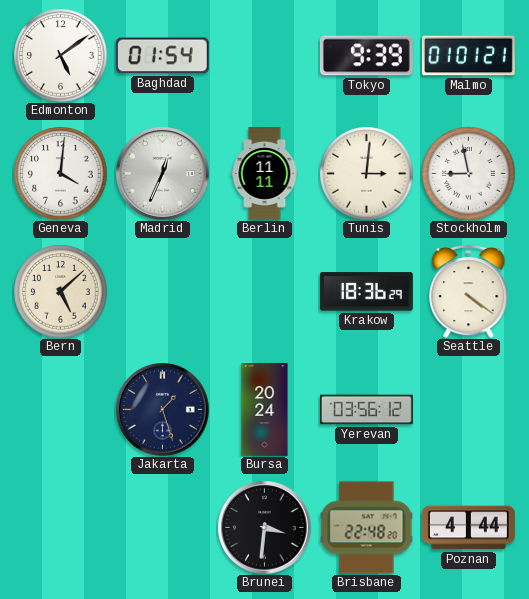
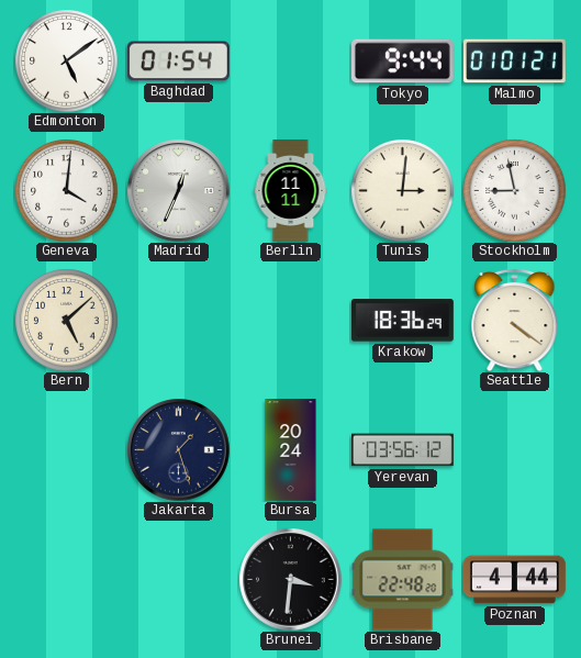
Tokyo: 9:39 -> 9:44 (402, 62)
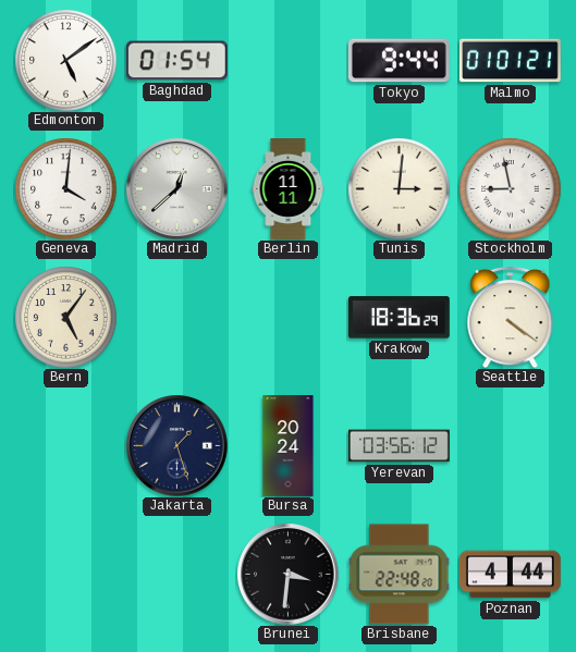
Madrid: 12:34 -> 12:38 (176, 188)
Bern: 5:08 -> 5:06 (65, 317)
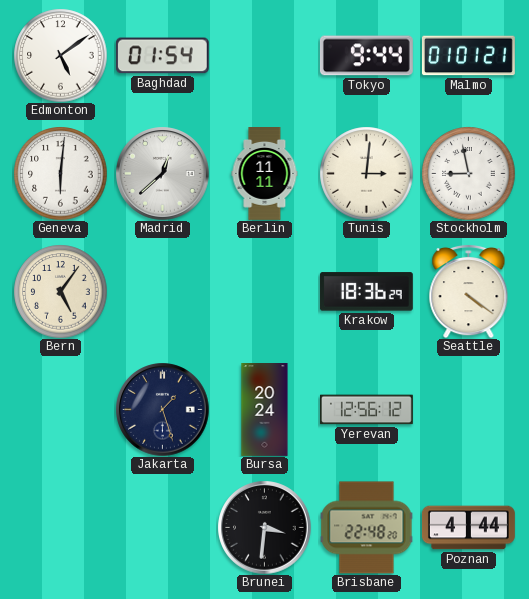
Geneva: 4:01 -> 6:01 (60, 173)
Yerevan: 03:56 -> 12:56 (366, 410)
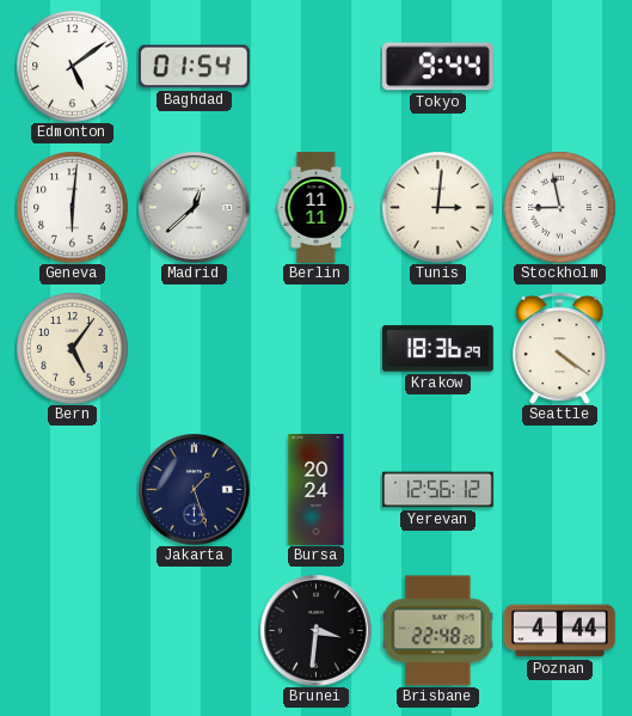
Malmo: 01:01 -> none (468, 56)
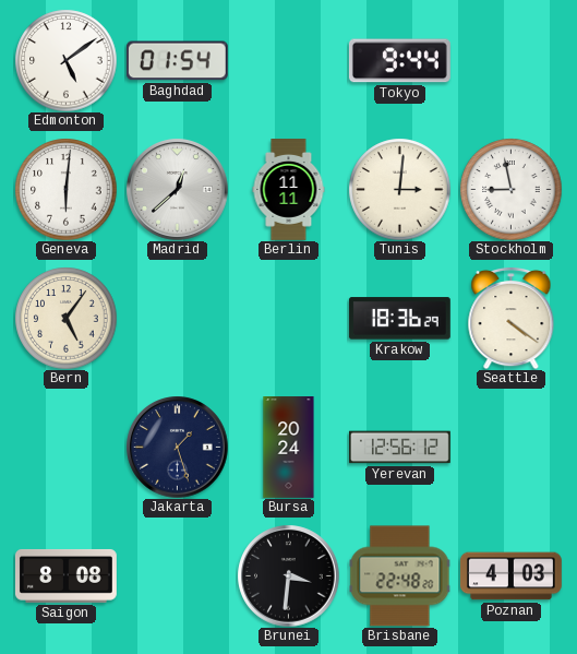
Saigon: none -> 8:08 (65, 575)
Poznan: 4:44 -> 4:03 (510, 576)
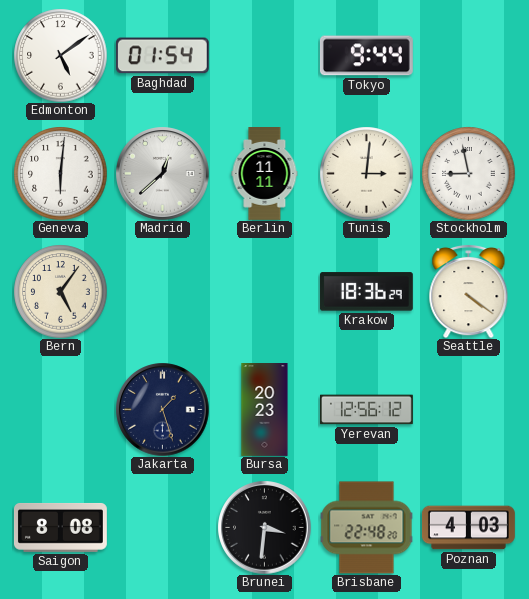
Bursa: 20:24 -> 20:23 (265, 410)
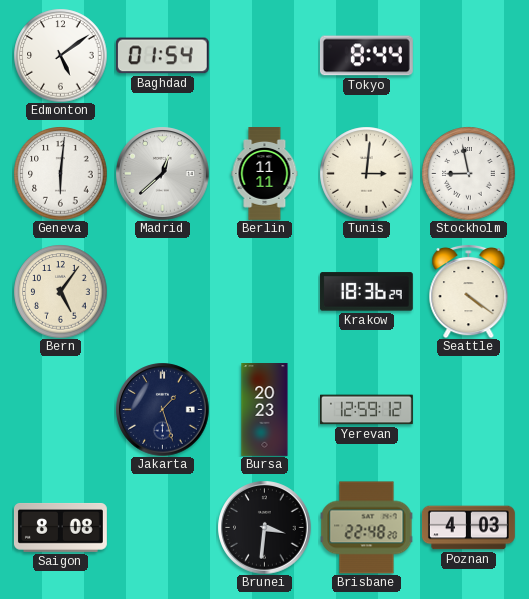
Tokyo: 9:44 -> 8:44 (366, 56)
Yerevan: 12:56 -> 12:59 (366, 410)
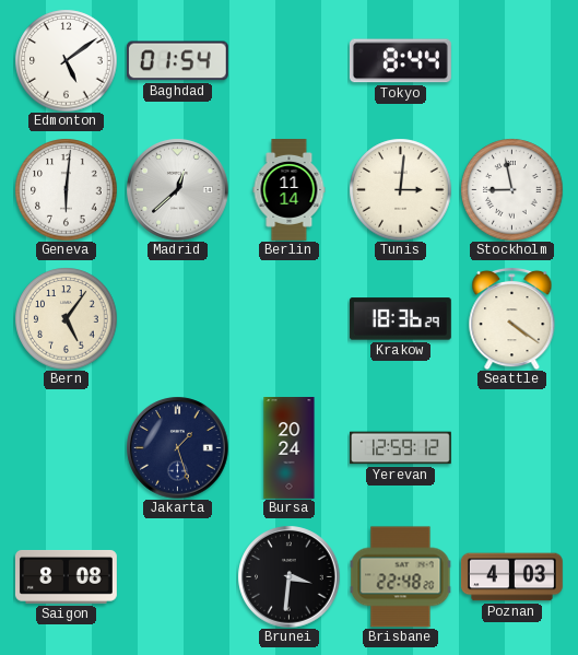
Berlin: 11:11 -> 11:14 (290, 190)
Bursa: 20:23 -> 20:24 (290, 448)
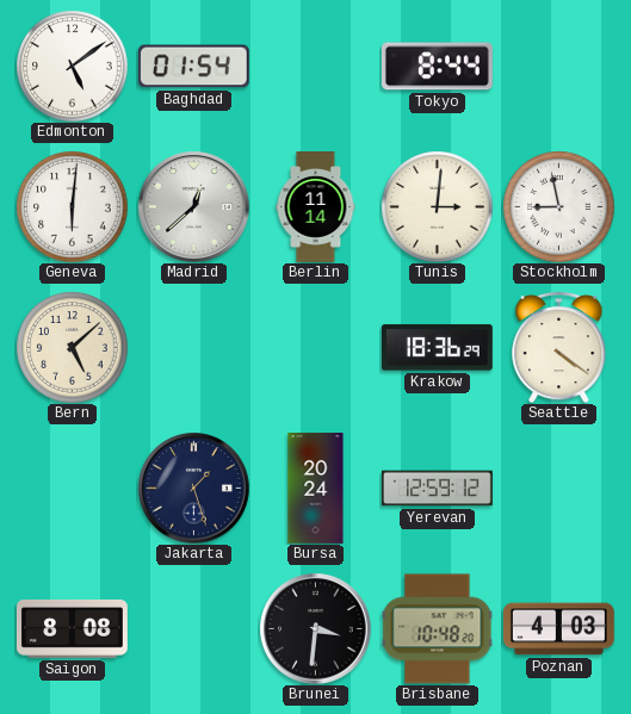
Bern: 5:06 -> 5:08 (72, 347)
Brisbane: 22:48 -> 10:48 (437, 629)
